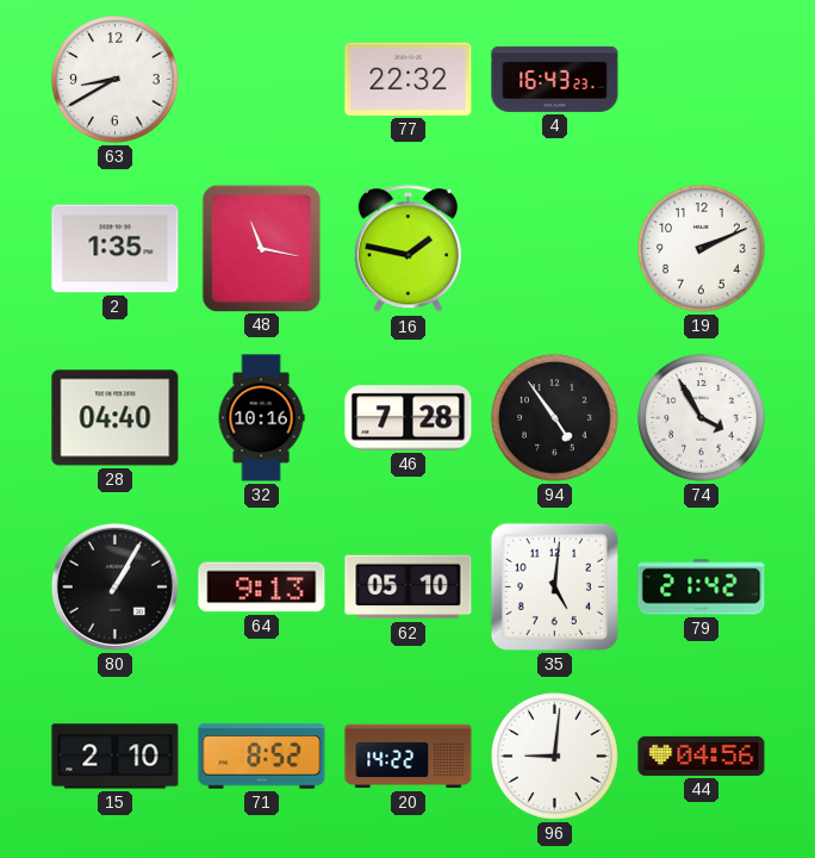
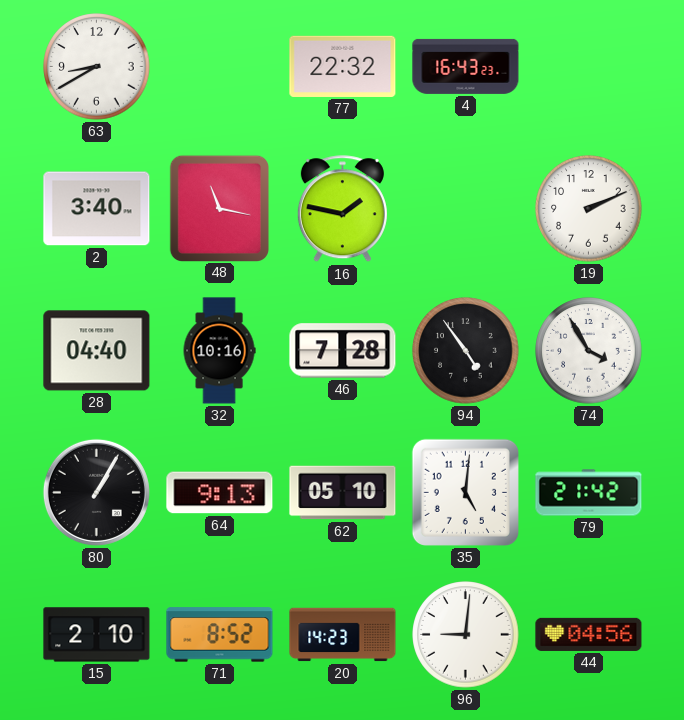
2: 1:35 -> 3:40 (97, 209)
20: 14:22 -> 14:23 (343, 635)
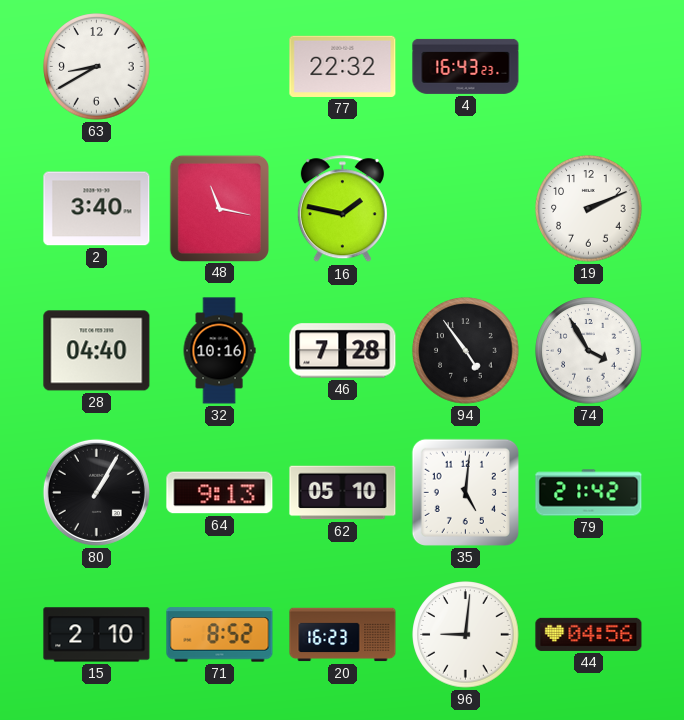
20: 14:23 -> 16:23 (343, 635)
